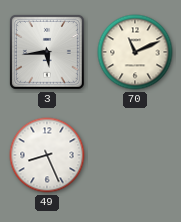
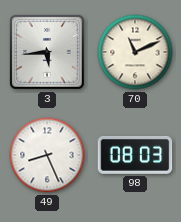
98: none -> 08:03 (135, 155)
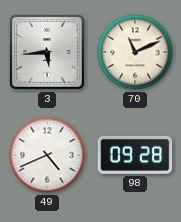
49: 8:26 -> 4:41 (47, 155)
98: 08:03 -> 09:28 (135, 155)
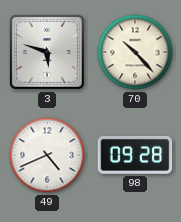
3: 5:44 -> 5:48 (47, 52)
70: 11:11 -> 10:23 (135, 52)
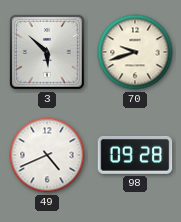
3: 5:48 -> 5:52 (47, 52)
70: 10:23 -> 9:42 (135, 52)
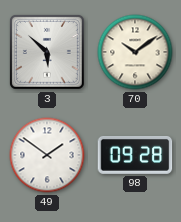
70: 9:42 -> 10:09 (135, 52)
49: 4:41 -> 1:51 (47, 155)
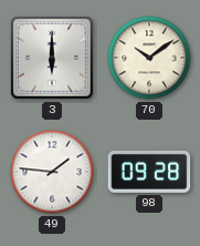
3: 5:52 -> 6:00 (52, 58)
49: 1:51 -> 1:46 (52, 172)
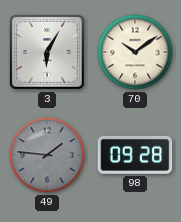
3: 6:00 -> 6:05 (47, 52)
49 dial: white -> grey (47, 155)
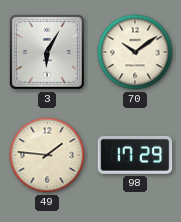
49 dial: grey -> cream (47, 155)
98: 09:28 -> 17:29 (135, 155)
